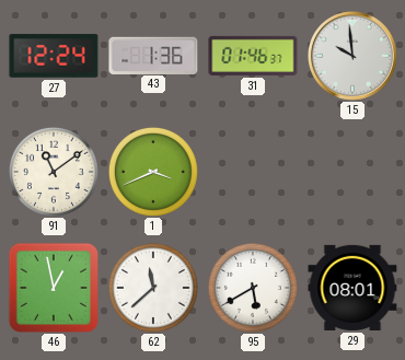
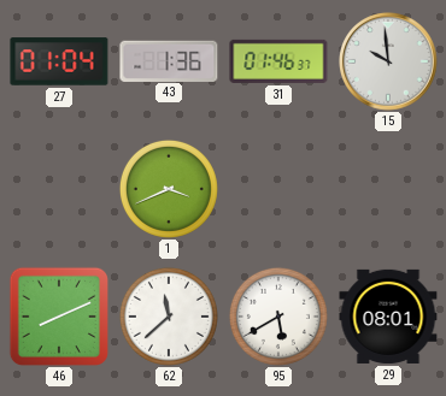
27: 12:24 -> 01:04 (59, 61)
91: 11:09 -> none (54, 172)
46: 12:58 -> 8:11 (58, 315)
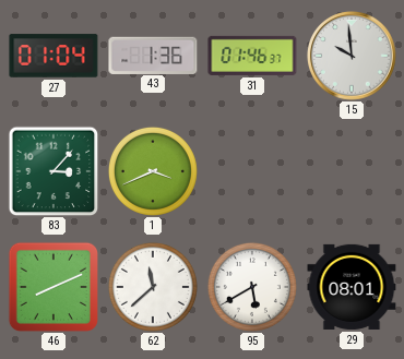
83: none -> 3:07 (54, 171)
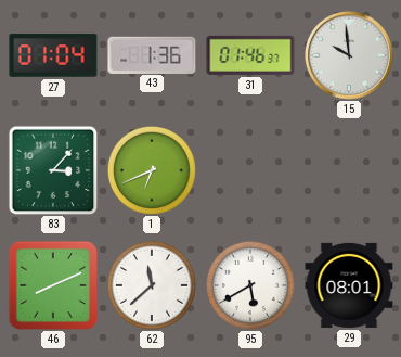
1: 3:41 -> 6:41 (152, 170)
